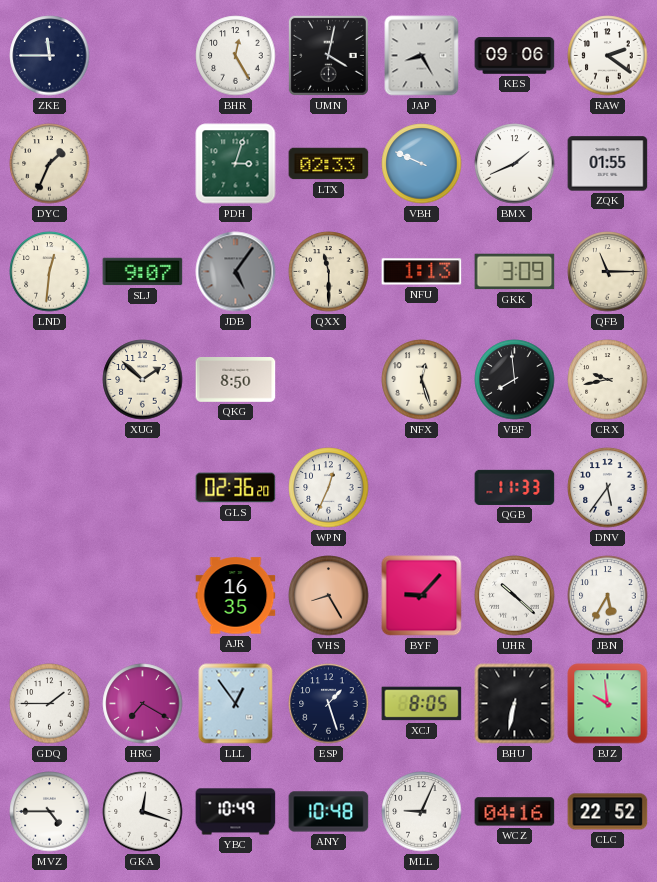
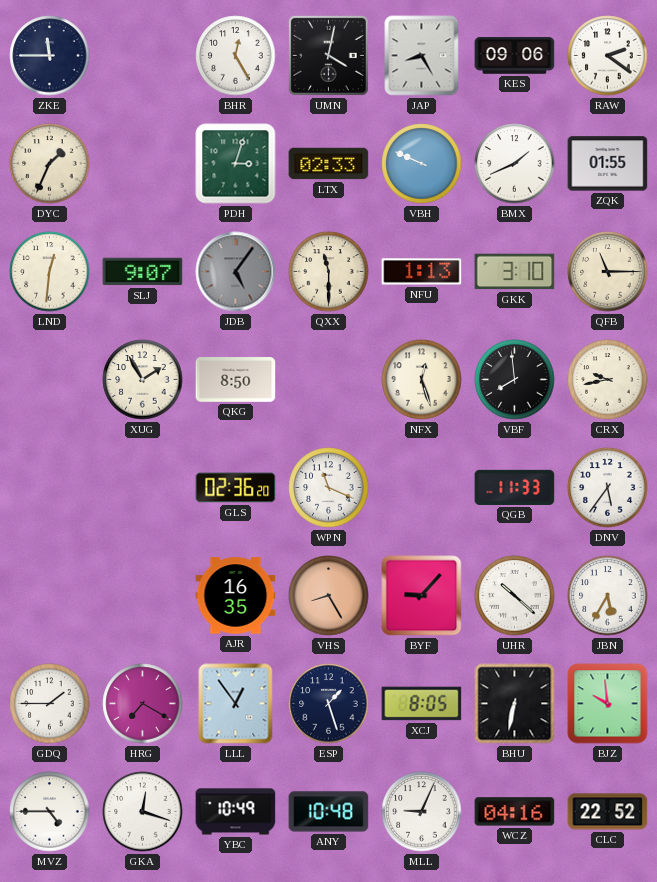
GKK: 3:09 -> 3:10 (515, 272)
XUG: 1:52 -> 1:55 (143, 380)
WPN: 12:34 -> 11:19 (329, 488)
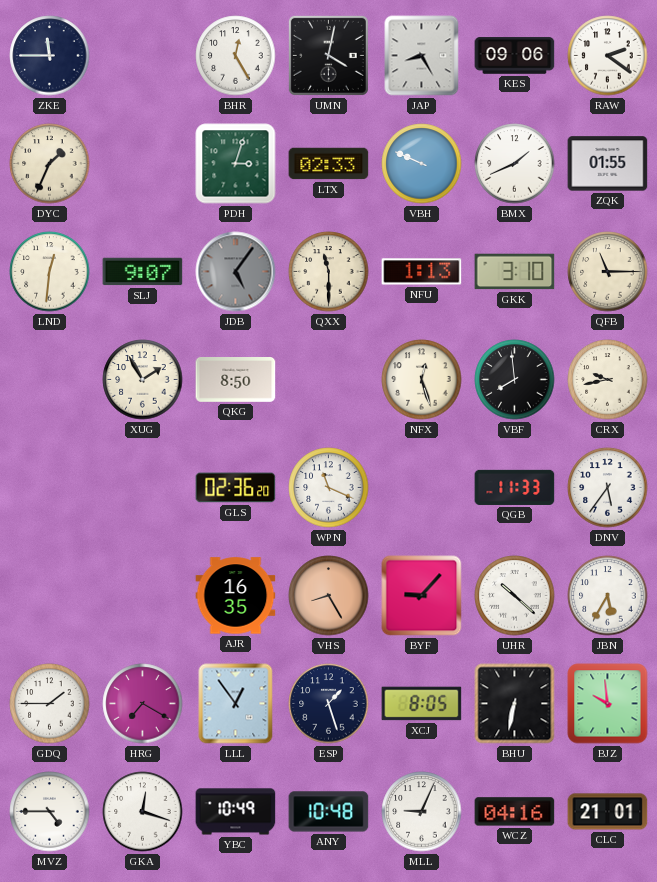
CLC: 22:52 -> 21:01 (608, 812)
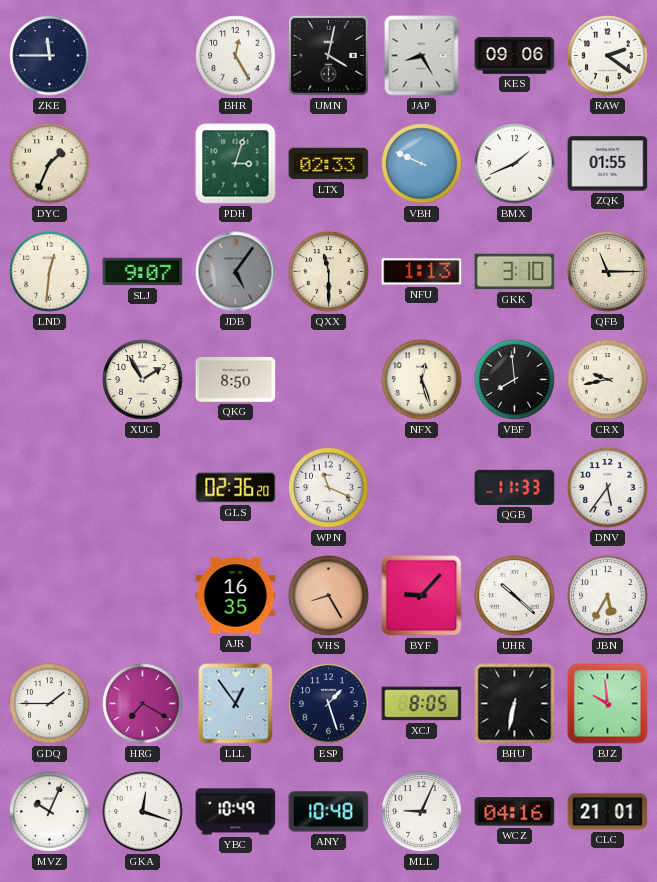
MVZ: 4:45 -> 10:04 (50, 812)
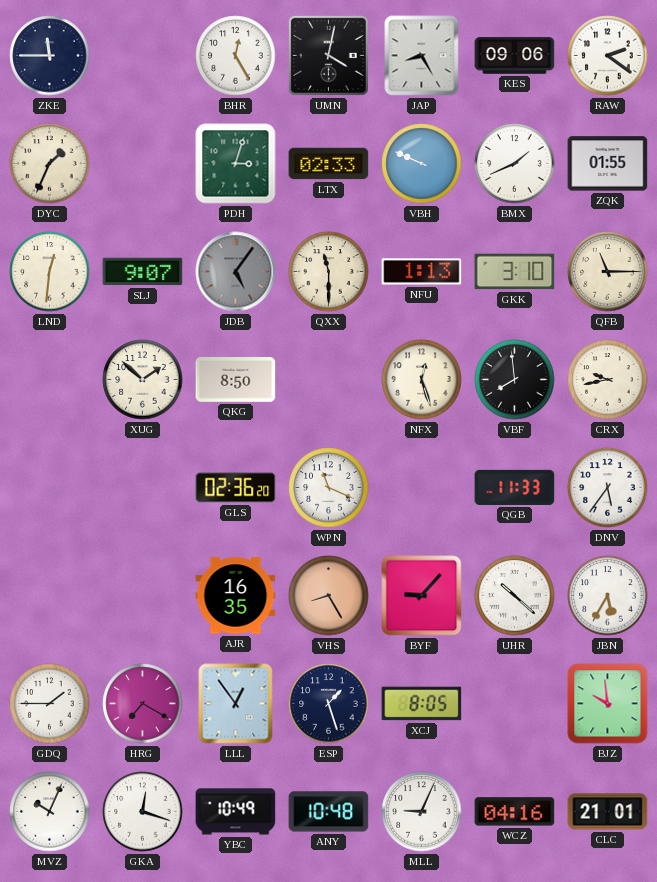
XUG: 1:55 -> 1:52 (143, 380)
BHU: 6:32 -> none (515, 704)
